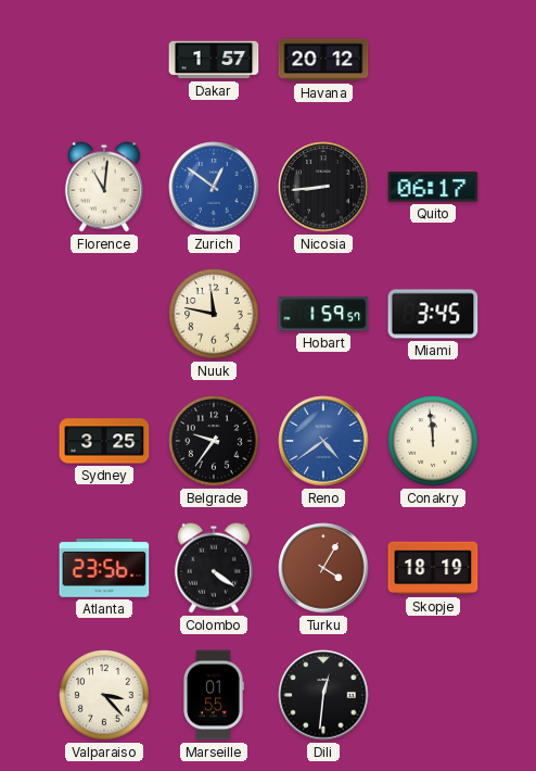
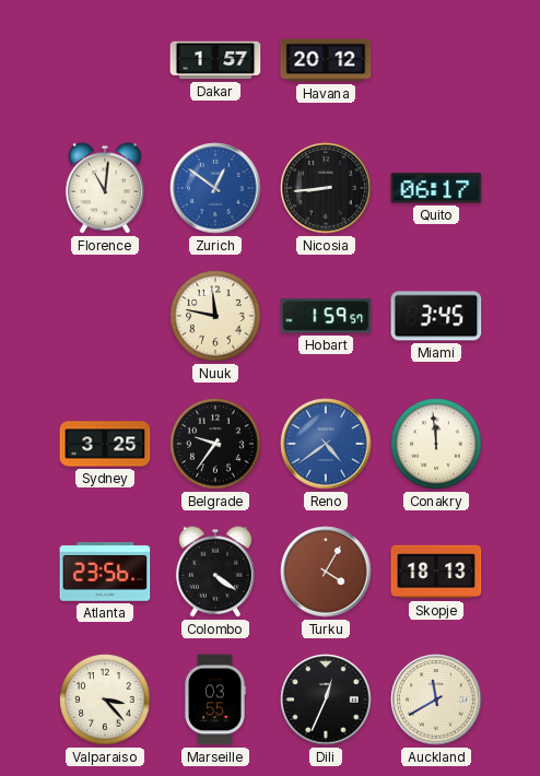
Skopje: 18:19 -> 18:13 (436, 572)
Marseille: 01:55 -> 03:55 (215, 699)
Dili: 12:31 -> 12:34 (326, 699)
Auckland: none -> 11:40 (436, 699)
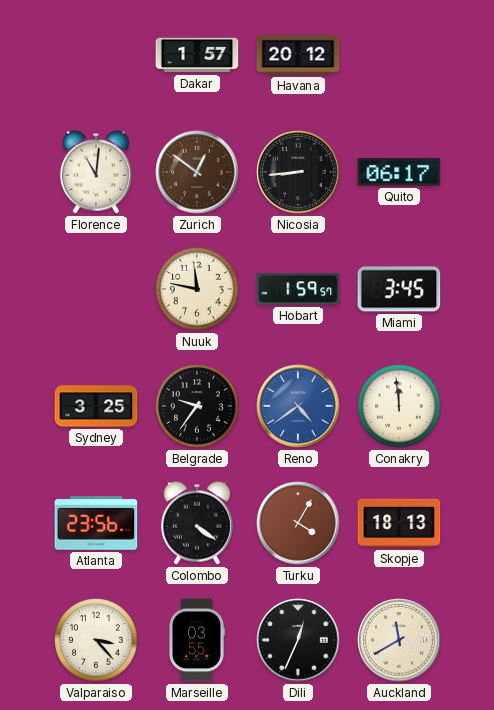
Zurich dial: blue -> brown (197, 172)
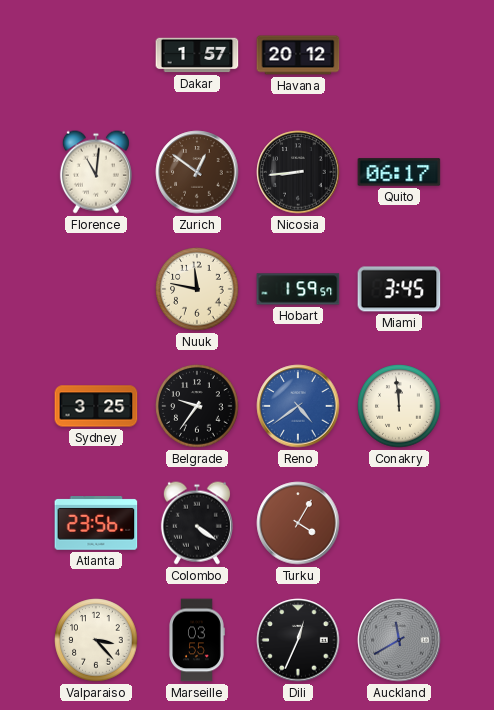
Skopje: 18:13 -> none (399, 523)
Auckland dial: cream -> grey (399, 640)
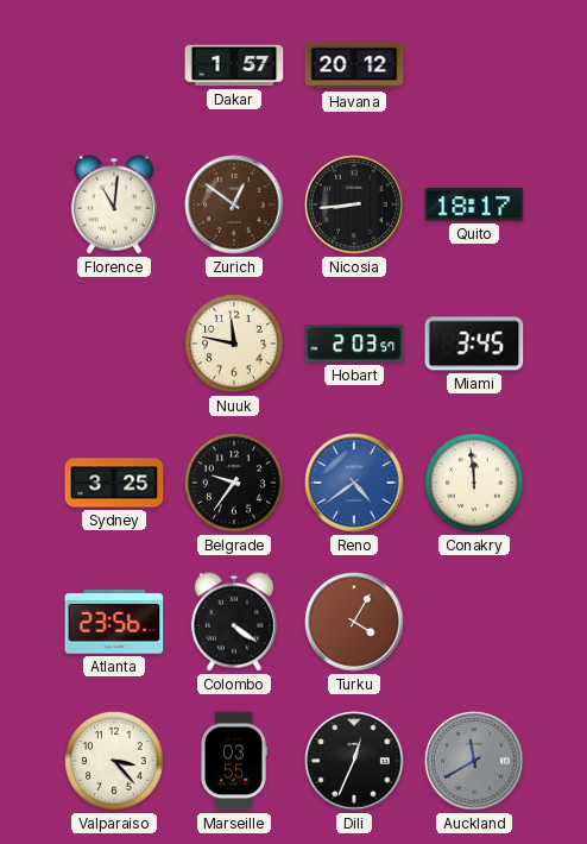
Quito: 06:17 -> 18:17 (474, 204)
Hobart: 1:59 -> 2:03 (354, 344)
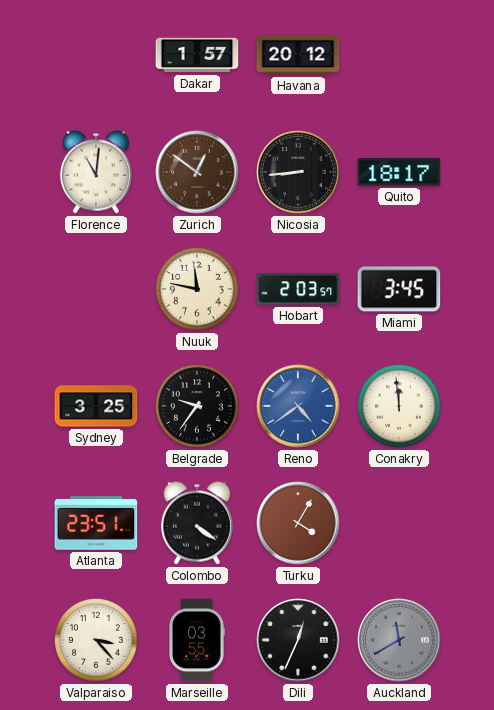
Atlanta: 23:56 -> 23:51 (96, 524)
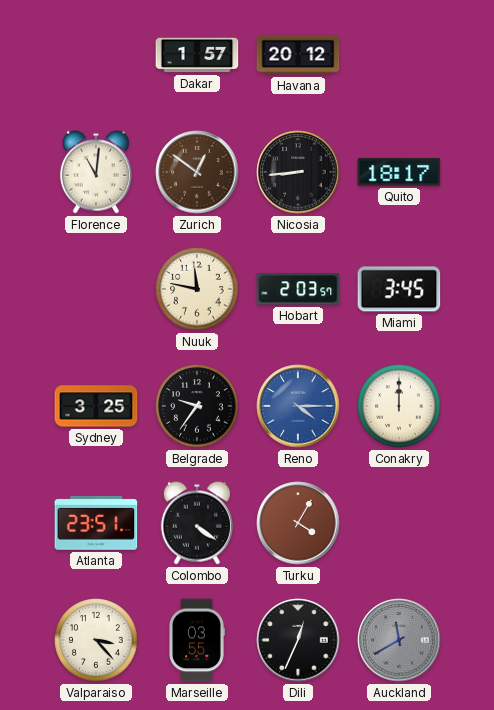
Reno: 4:39 -> 4:15 (298, 406)
Conakry: 11:59 -> 12:00 (399, 406)
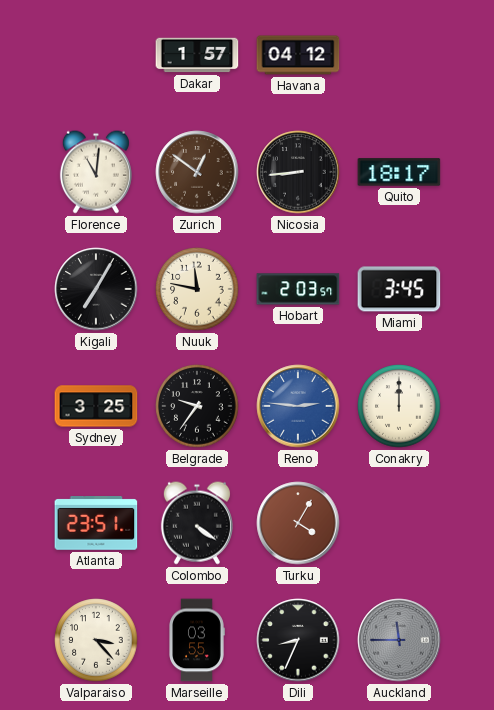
Havana: 20:12 -> 04:12 (298, 55)
Kigali: none -> 7:05 (96, 289)
Reno: 4:15 -> 2:46 (298, 406)
Dili: 12:34 -> 8:34 (298, 640)
Auckland: 11:40 -> 11:45 (399, 640)
